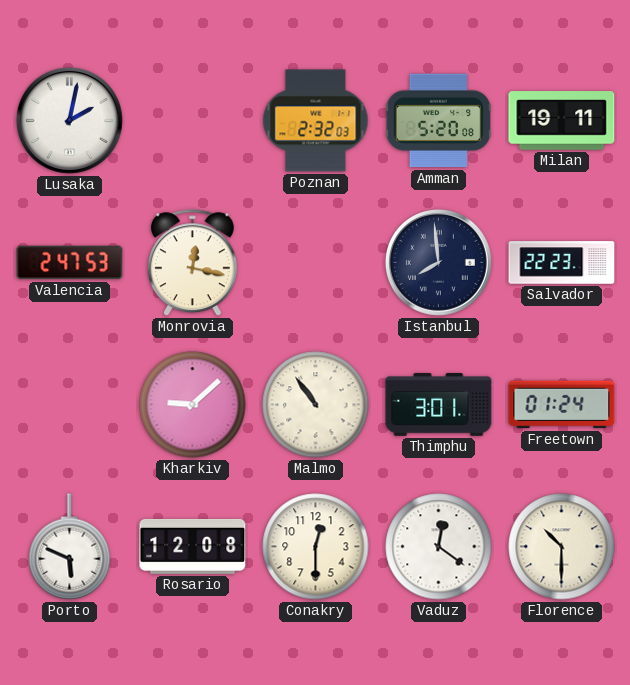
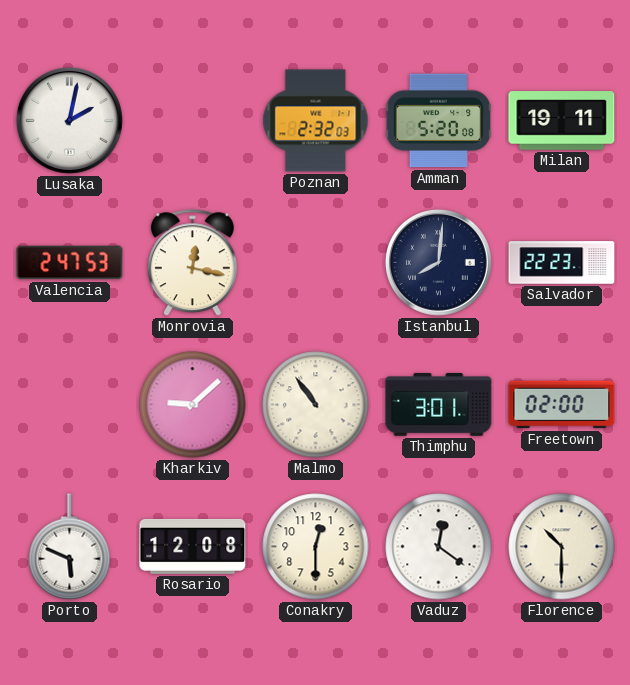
Istanbul: 7:59 -> 8:01 (438, 262)
Freetown: 01:24 -> 02:00 (562, 405)
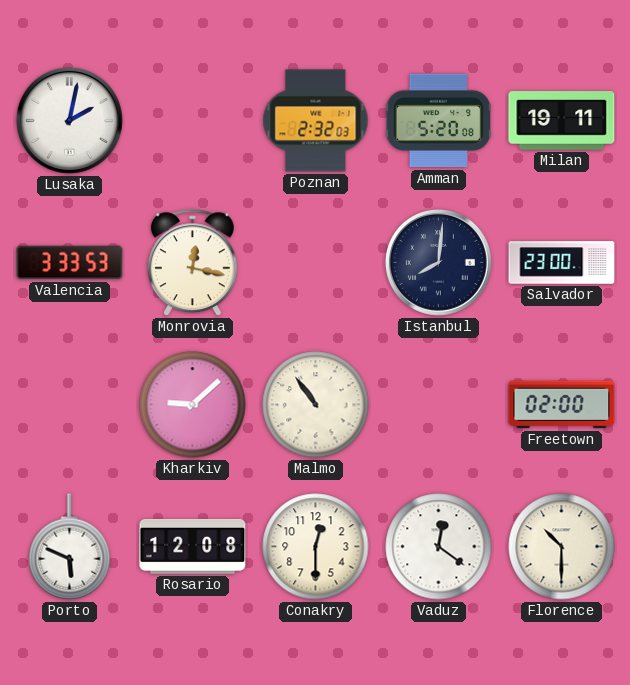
Valencia: 2:47 -> 3:33 (70, 263)
Salvador: 22:23 -> 23:00 (562, 263)
Thimphu: 3:01 -> none (439, 405)
